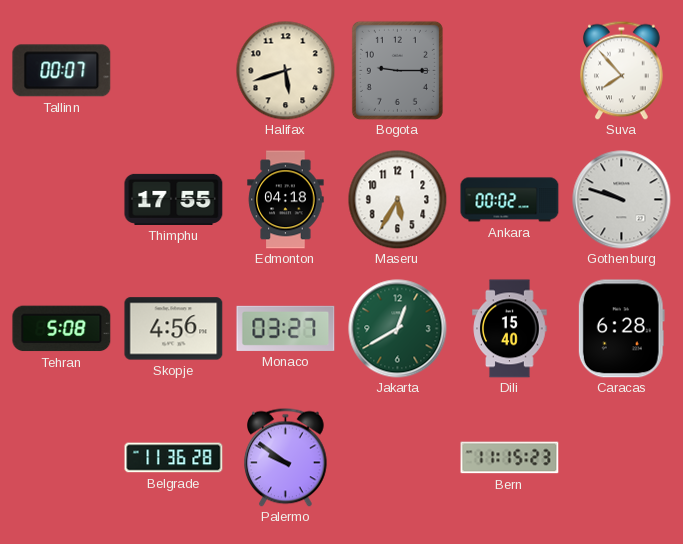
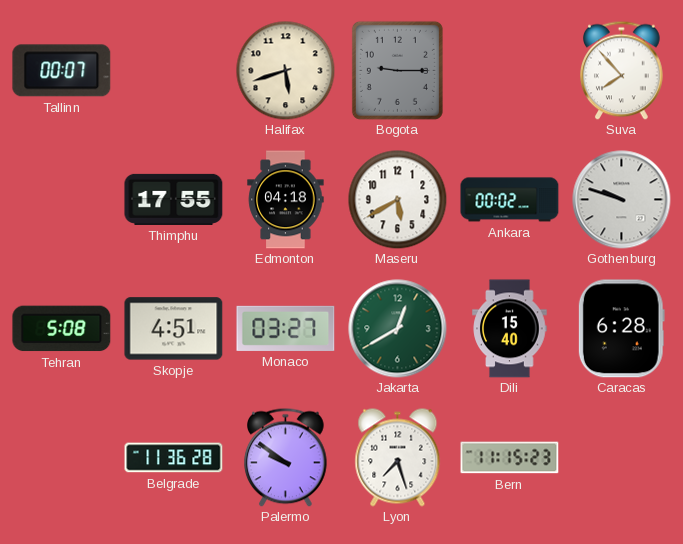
Maseru: 5:35 -> 5:40 (398, 200)
Skopje: 4:56 -> 4:51 (174, 329)
Lyon: none -> 7:27 (398, 458)
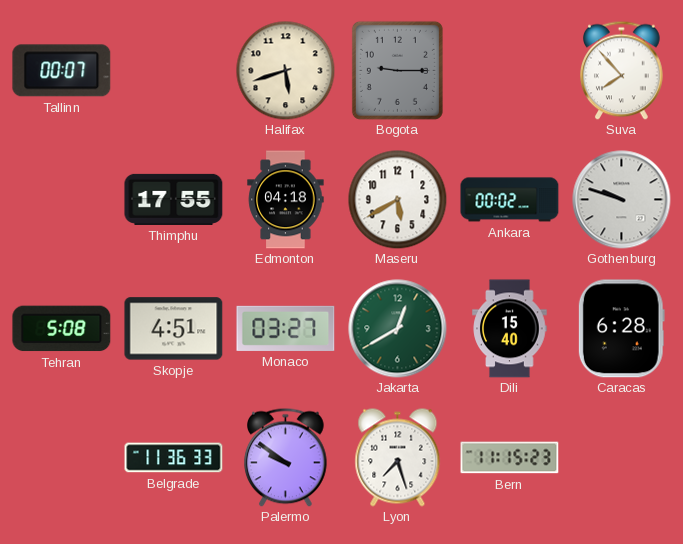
Belgrade: 11:36:28 -> 11:36:33 (174, 458)
